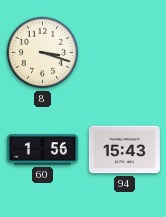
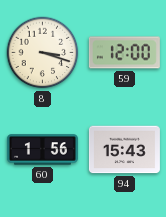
59: none -> 12:00 (124, 53)
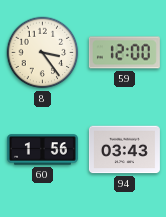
8: 3:18 -> 3:24 (43, 53)
94: 15:43 -> 03:43 (124, 150)
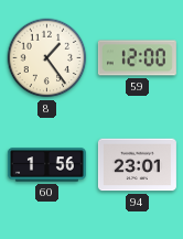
8: 3:24 -> 1:24 (47, 58)
94: 03:43 -> 23:01 (137, 165)
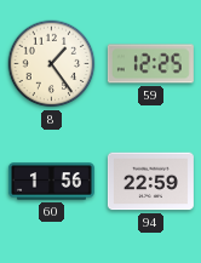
59: 12:00 -> 12:25 (150, 64)
94: 23:01 -> 22:59 (150, 182)
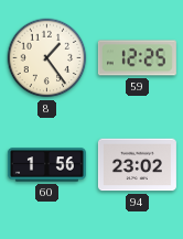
94: 22:59 -> 23:02 (137, 165)
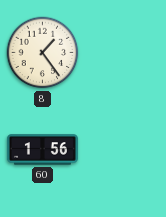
59: 12:25 -> none (137, 58)
94: 23:02 -> none (137, 165)
